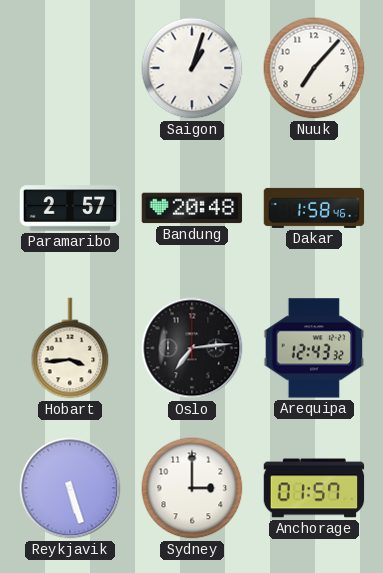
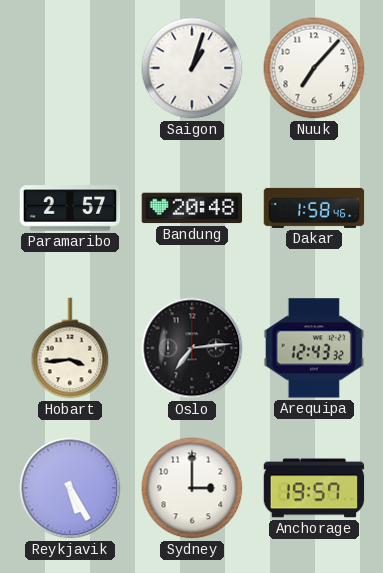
Reykjavik: 5:27 -> 5:25 (70, 488)
Anchorage: 01:57 -> 19:57 (314, 488)
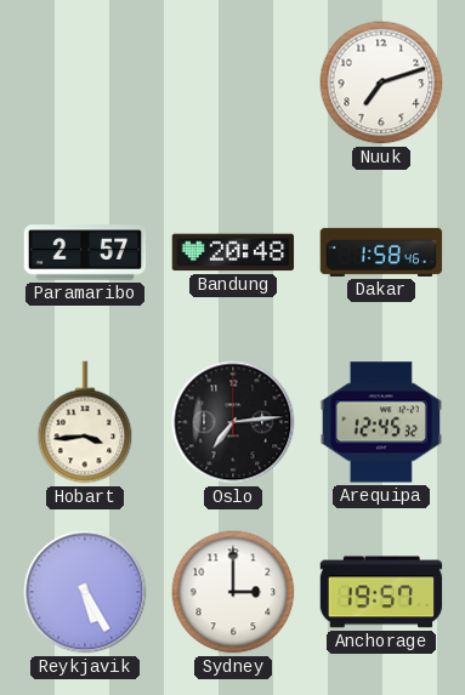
Saigon: 1:03 -> none (192, 68)
Nuuk: 7:07 -> 7:12 (381, 82)
Arequipa: 12:43 -> 12:45 (381, 422)
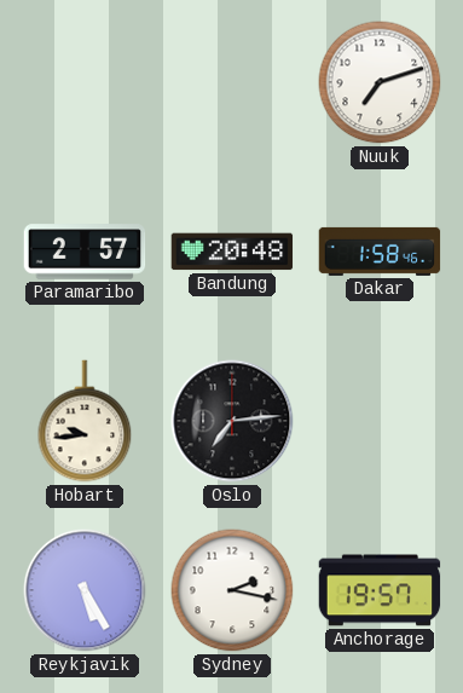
Hobart: 3:44 -> 9:44 (85, 421)
Arequipa: 12:45 -> none (381, 422)
Sydney: 3:00 -> 2:17 (232, 590)
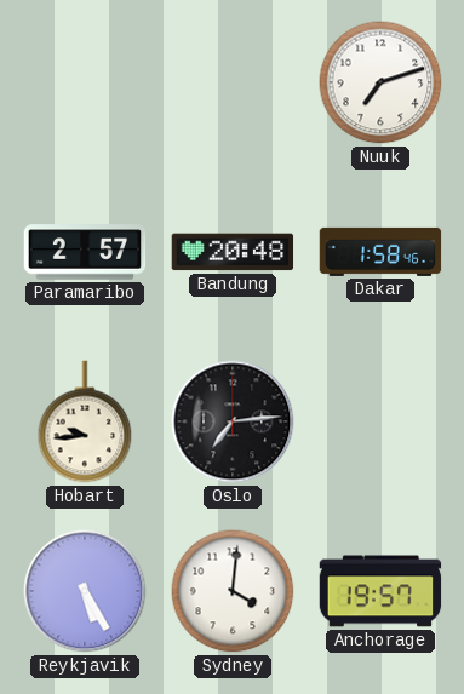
Sydney: 2:17 -> 4:01 (233, 591)
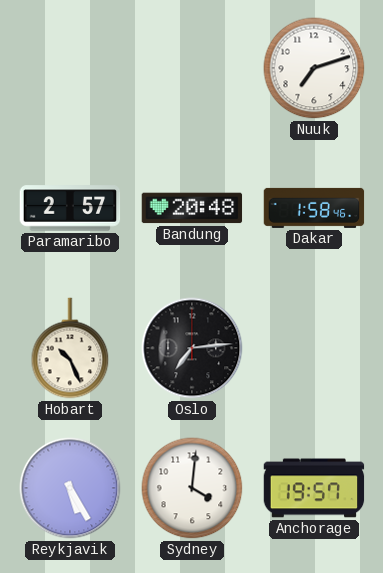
Hobart: 9:44 -> 10:26 (70, 348)
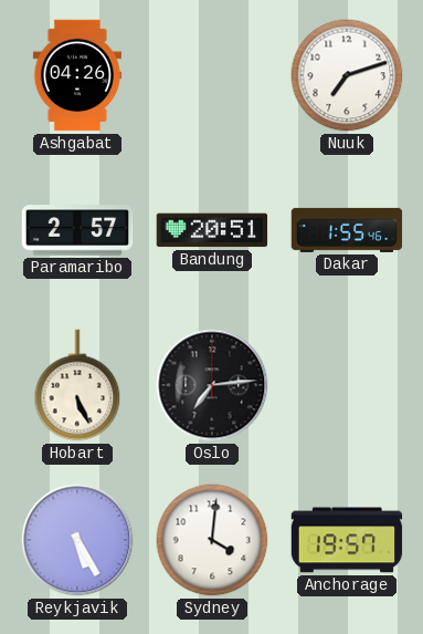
Ashgabat: none -> 04:26 (77, 75)
Bandung: 20:48 -> 20:51 (212, 230)
Dakar: 1:58 -> 1:55 (347, 230)
Hobart: 10:26 -> 5:26 (77, 385)
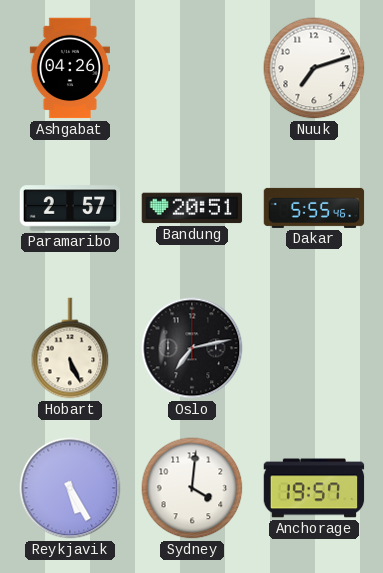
Dakar: 1:55 -> 5:55 (314, 208)
Oslo: 7:14 -> 7:13 (192, 348)
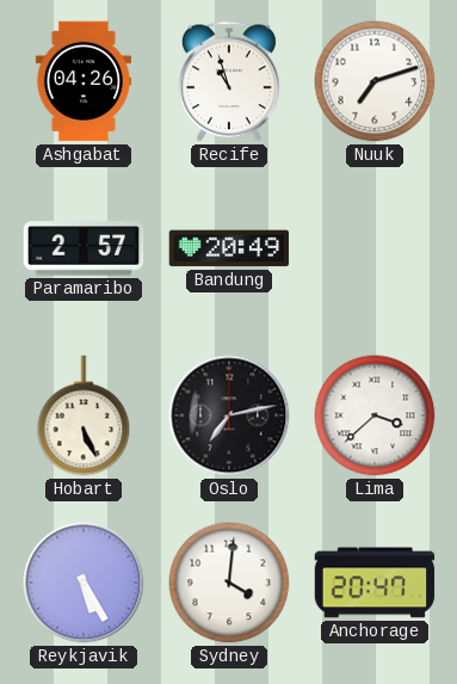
Recife: none -> 10:57 (229, 81)
Bandung: 20:51 -> 20:49 (229, 248)
Dakar: 5:55 -> none (314, 208)
Lima: none -> 3:38 (375, 415)
Anchorage: 19:57 -> 20:47 (375, 583)
